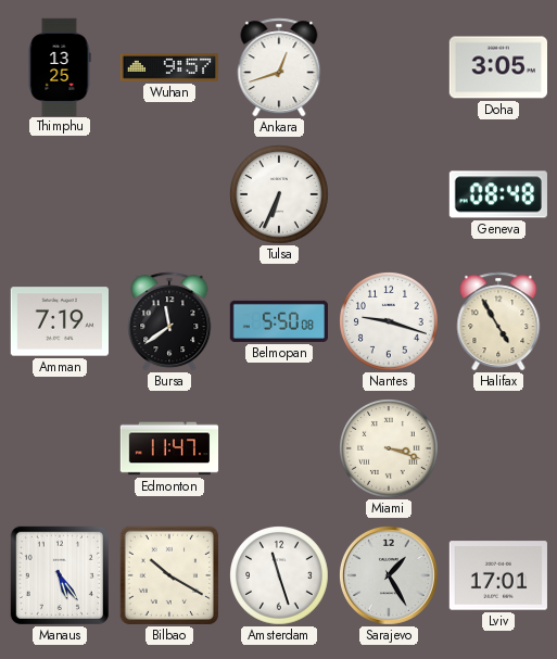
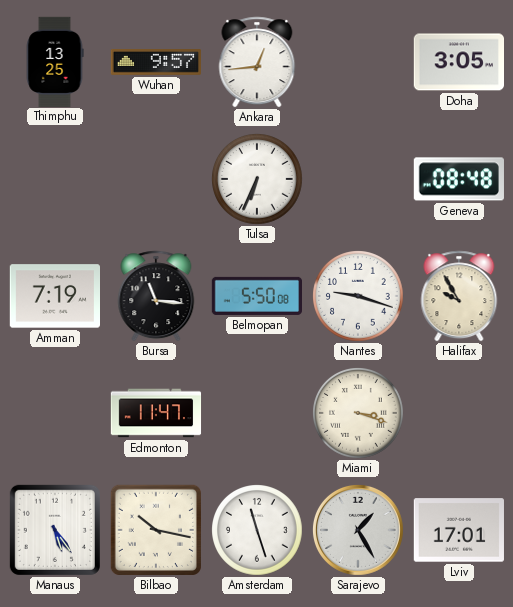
Ankara: 12:42 -> 12:44 (257, 62)
Bursa: 11:39 -> 11:16 (156, 296)
Halifax: 4:55 -> 9:55 (459, 296)
Bilbao: 10:20 -> 10:17 (156, 530)
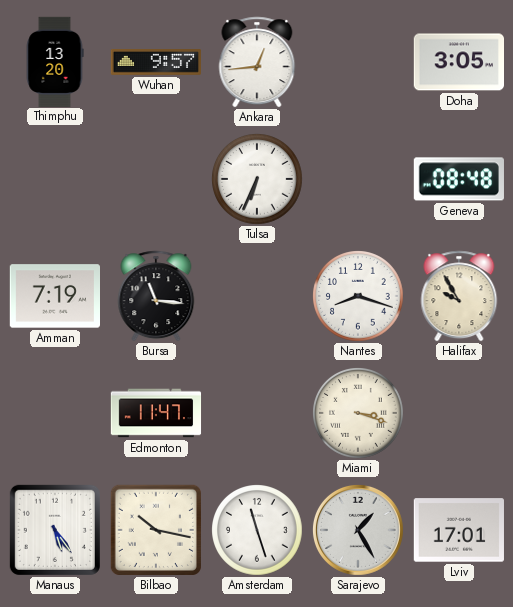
Thimphu: 13:25 -> 13:20 (55, 61)
Belmopan: 5:50 -> none (256, 296)
Nantes: 9:18 -> 8:18 (359, 297)
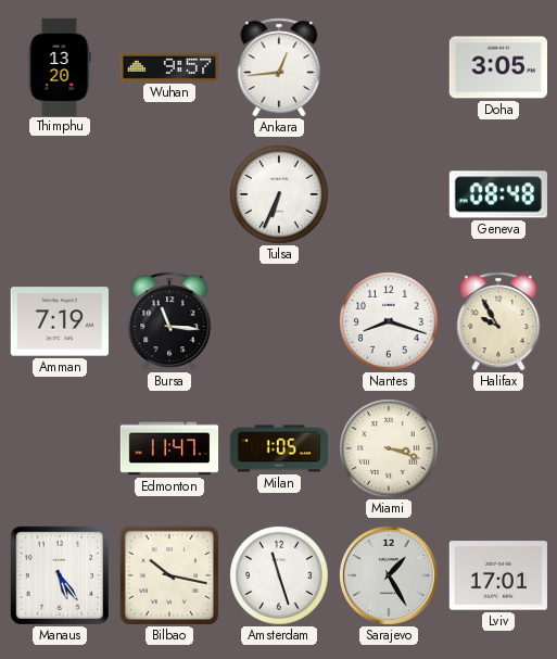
Milan: none -> 1:05 (279, 448)
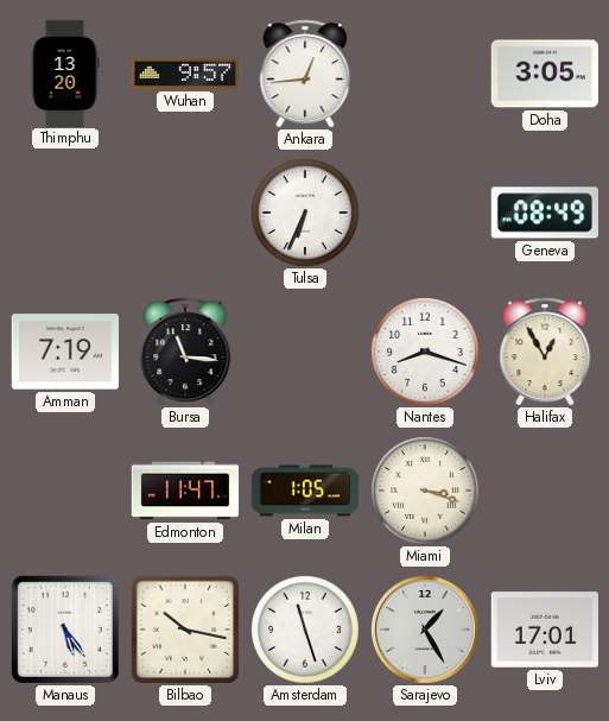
Geneva: 08:48 -> 08:49 (545, 213)
Halifax: 9:55 -> 12:55 (545, 352)
